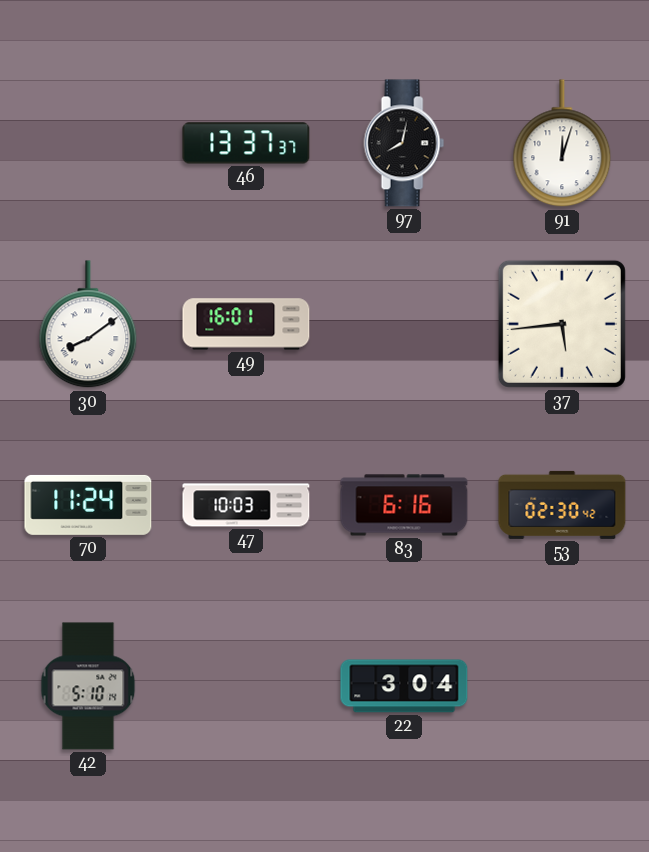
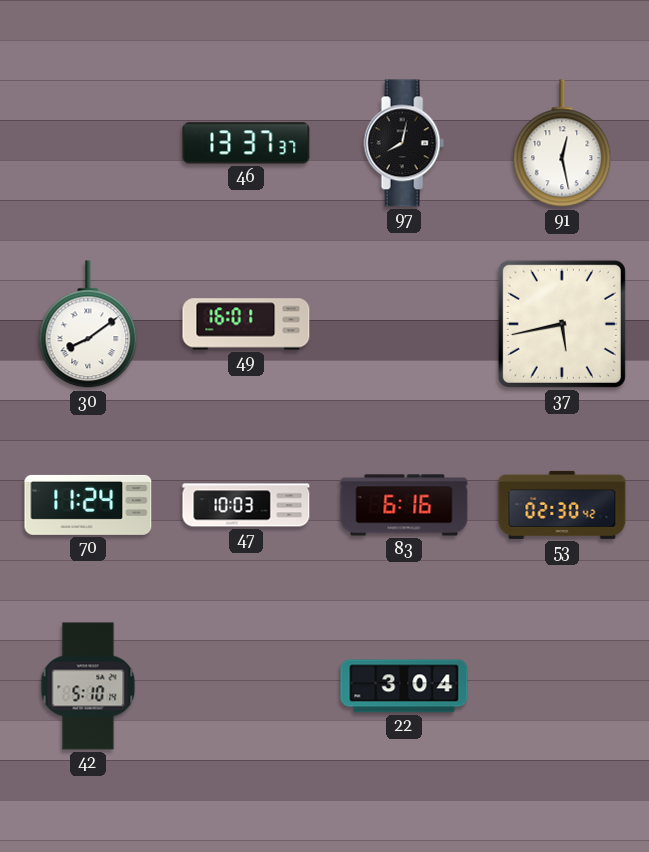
91: 12:03 -> 12:28 (562, 144)
37: 5:44 -> 5:43 (562, 324)
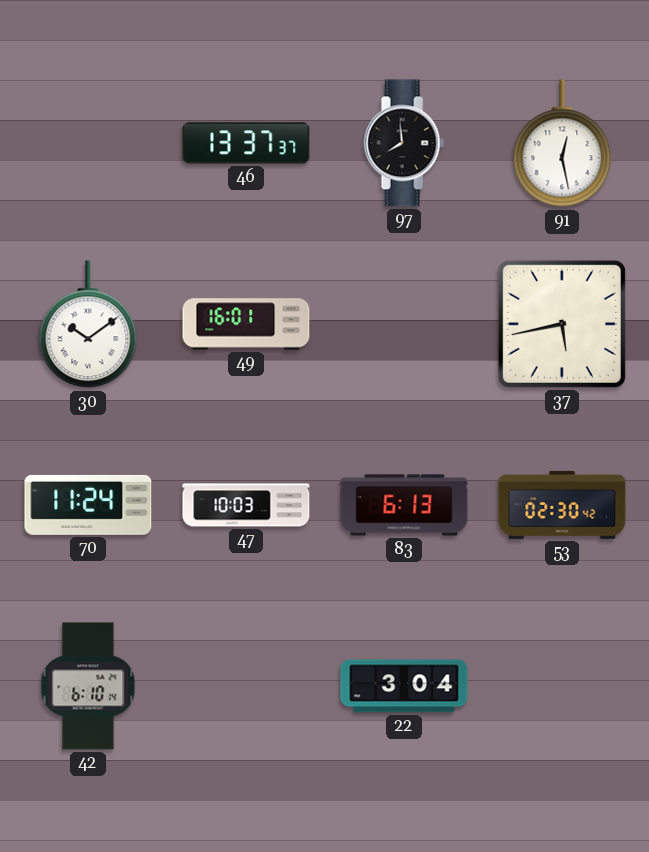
97: 8:02 -> 7:59 (404, 143)
30: 8:09 -> 10:09 (88, 325)
83: 6:16 -> 6:13 (404, 505)
42: 5:10 -> 6:10 (88, 686)
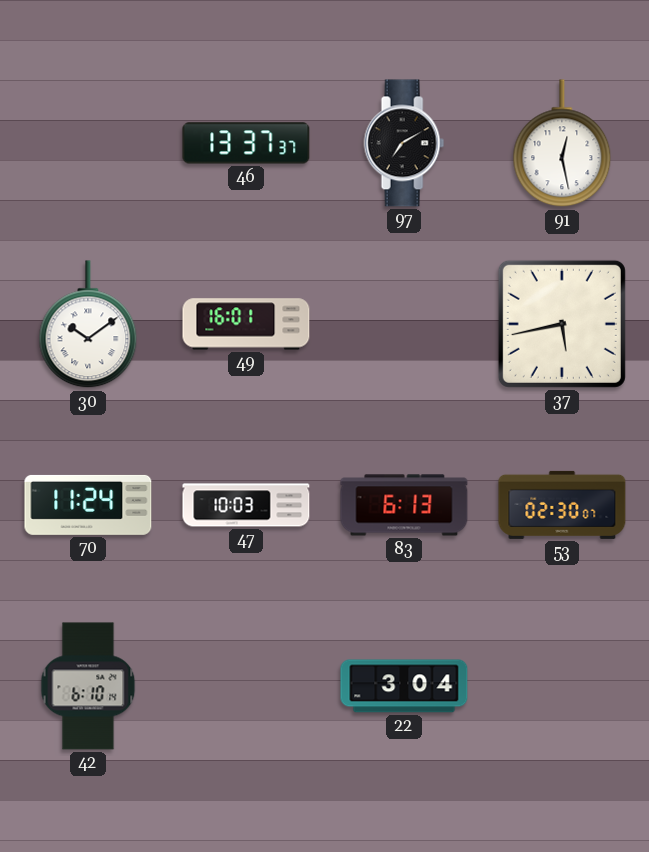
97: 7:59 -> 7:10 (404, 143)
53: 02:30:42 -> 02:30:07 (562, 505)
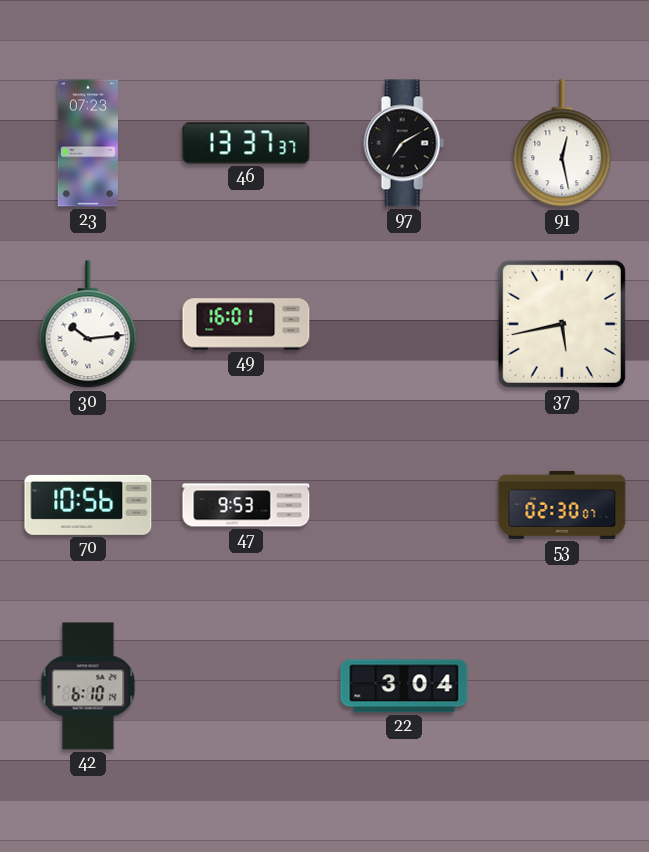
23: none -> 07:23 (88, 143)
30: 10:09 -> 10:14 (88, 325)
70: 11:24 -> 10:56 (88, 505)
47: 10:03 -> 9:53 (246, 505)
83: 6:13 -> none (404, 505)
